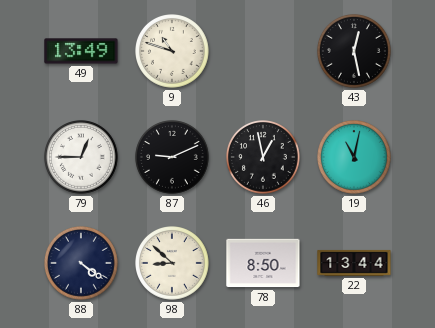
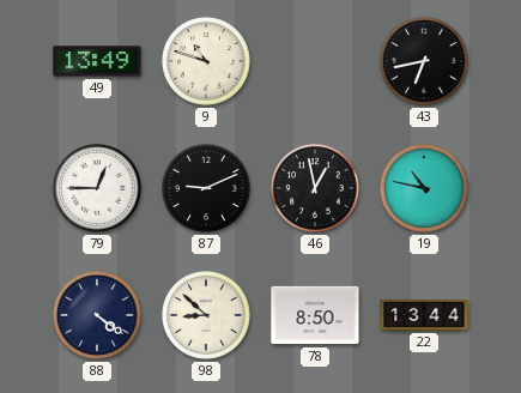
43: 12:28 -> 6:43 (425, 62)
19: 11:02 -> 10:47 (425, 189)
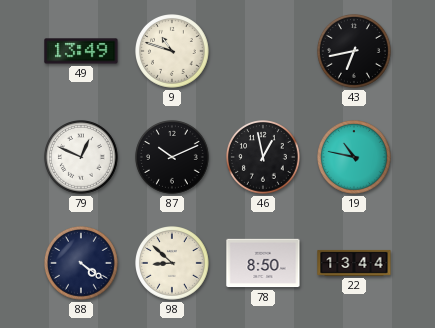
79: 12:45 -> 12:49 (82, 158)
87: 9:11 -> 10:11 (173, 158)
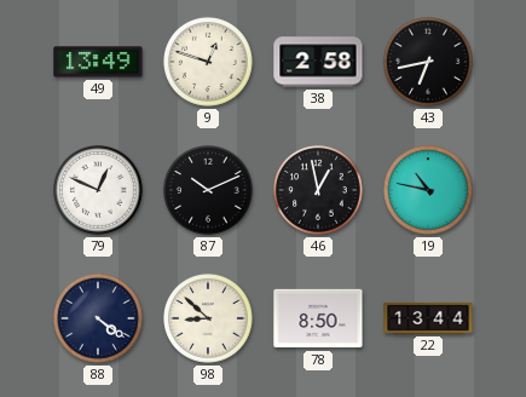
9: 10:48 -> 12:48 (209, 63)
38: none -> 2:58 (318, 62)
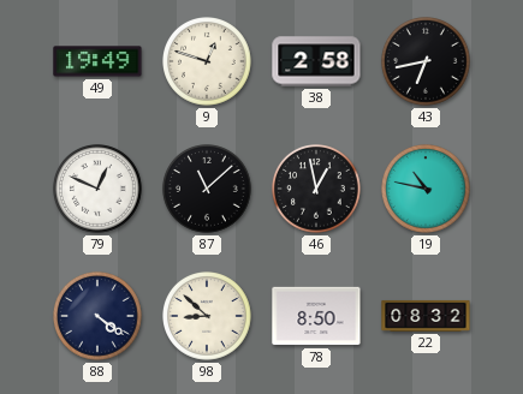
49: 13:49 -> 19:49 (97, 61)
87: 10:11 -> 11:08 (208, 190)
22: 13:44 -> 08:32 (426, 316)
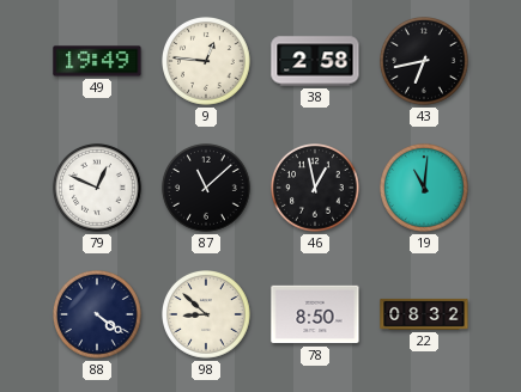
9: 12:48 -> 12:46 (207, 62)
19: 10:47 -> 11:01 (425, 189)
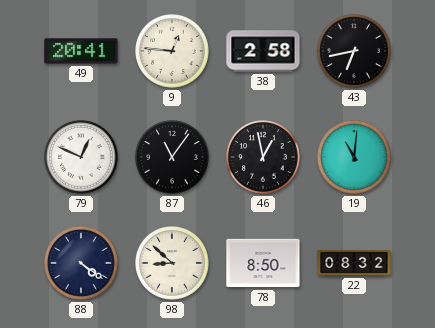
49: 19:49 -> 20:41 (81, 51)
87: 11:08 -> 11:06 (173, 158)
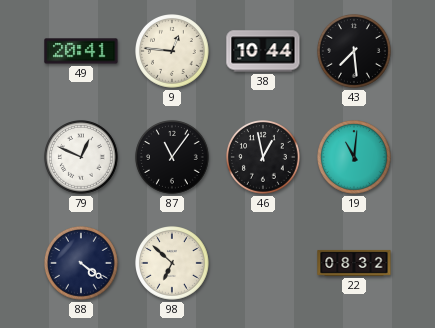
38: 2:58 -> 10:44 (263, 51)
43: 6:43 -> 7:29 (355, 52)
98: 8:52 -> 6:52 (173, 264)
78: 8:50 -> none (263, 263)
